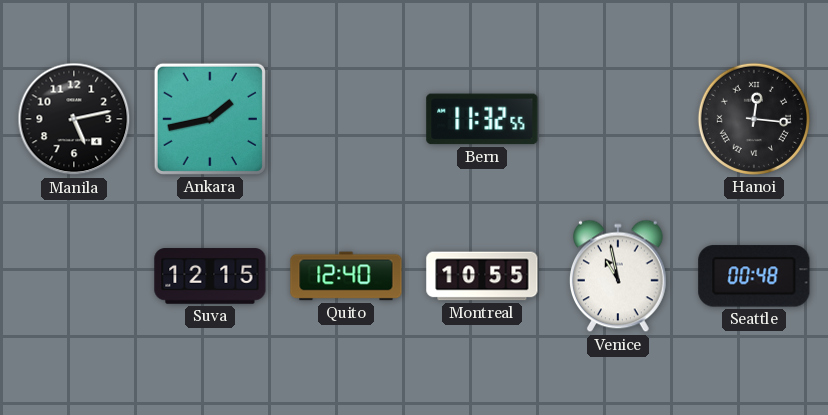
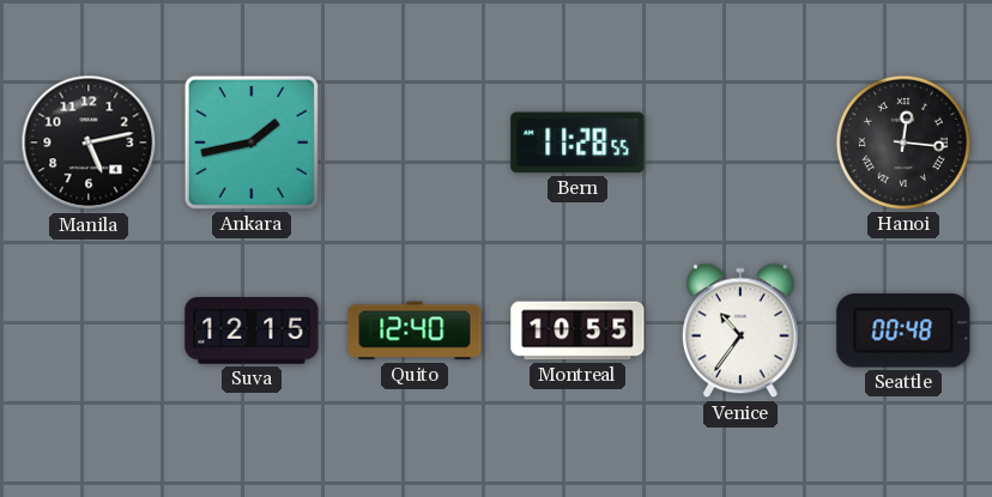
Bern: 11:32 -> 11:28 (577, 143)
Venice: 10:58 -> 10:36 (740, 331)
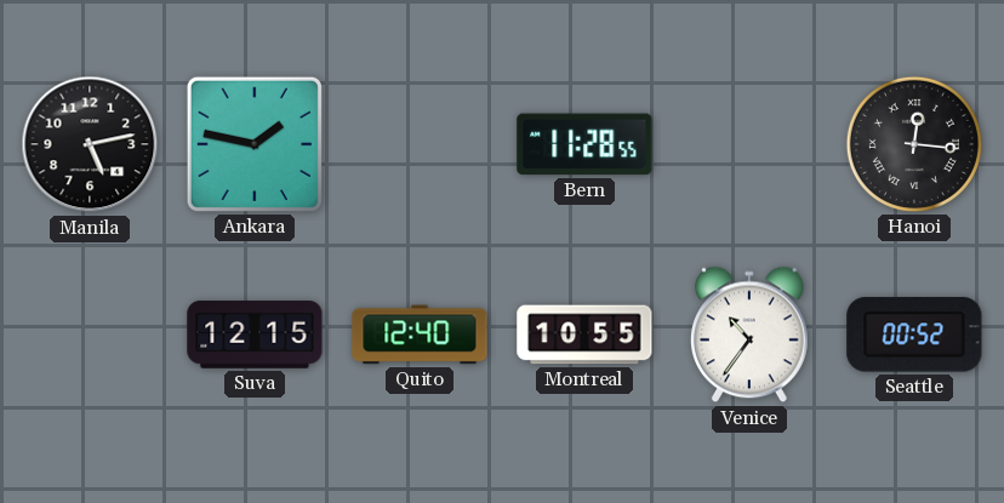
Ankara: 1:43 -> 1:47 (255, 144)
Seattle: 00:48 -> 00:52 (914, 335)
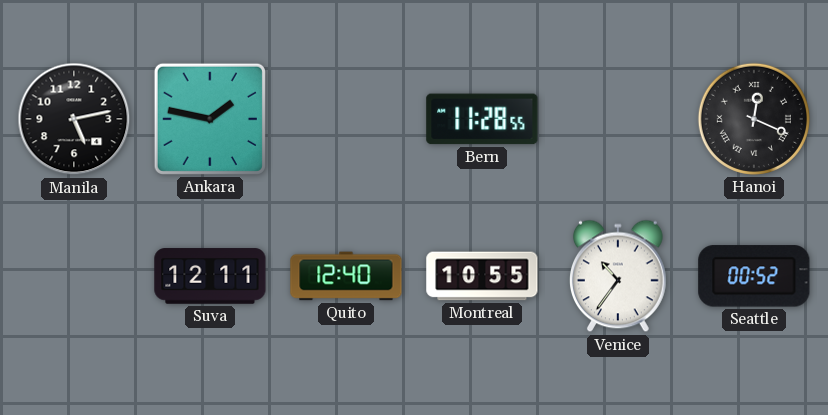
Hanoi: 12:16 -> 12:19 (754, 119)
Suva: 12:15 -> 12:11 (210, 276)
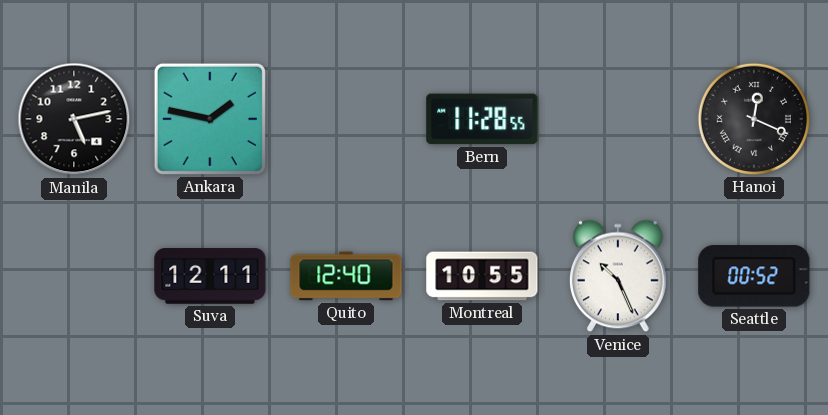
Venice: 10:36 -> 10:26 (618, 276)
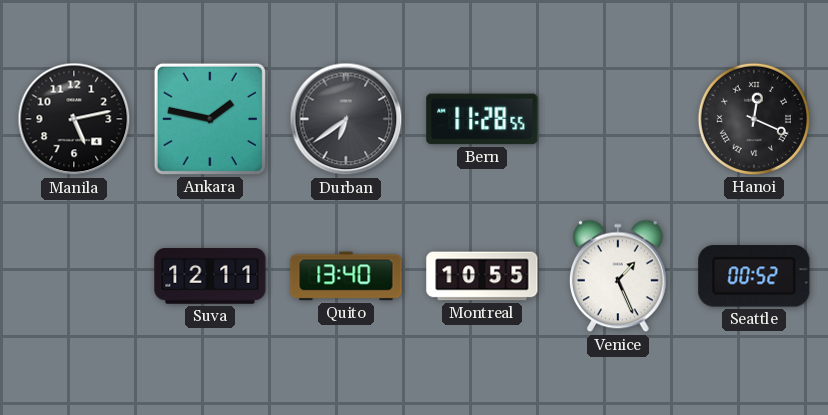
Durban: none -> 6:39 (346, 119)
Quito: 12:40 -> 13:40 (346, 276)
Venice: 10:26 -> 1:26 (618, 276)
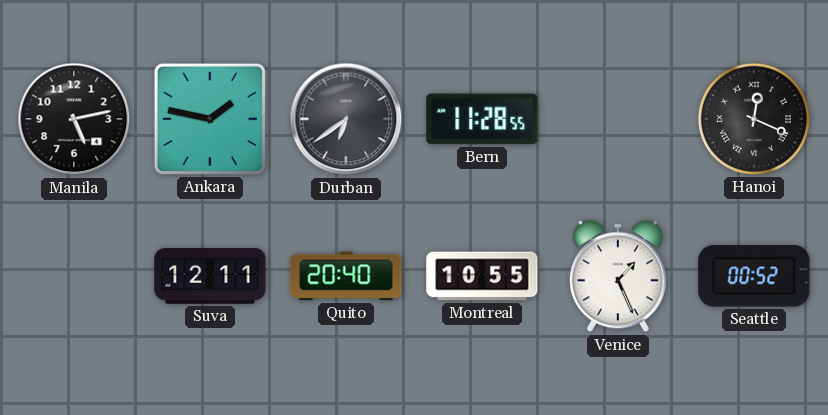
Quito: 13:40 -> 20:40 (346, 276)
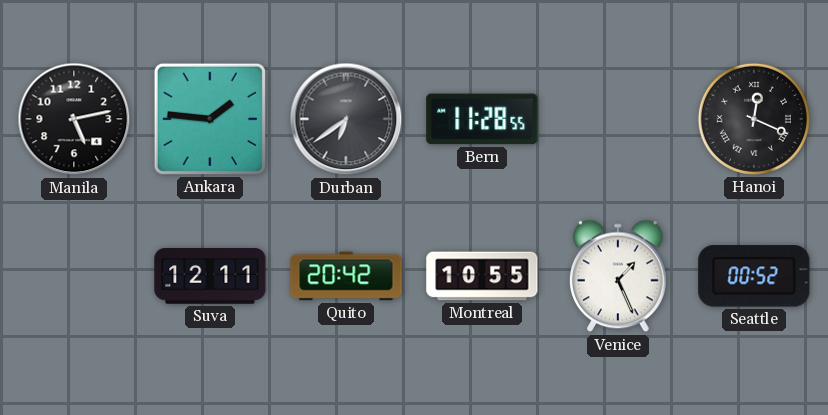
Ankara: 1:47 -> 1:46 (210, 119)
Quito: 20:40 -> 20:42 (346, 276)
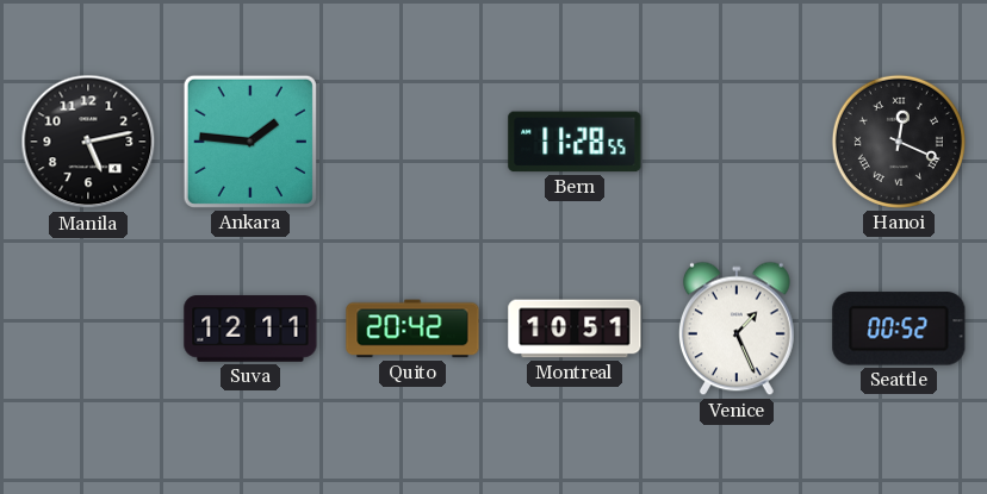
Durban: 6:39 -> none (346, 119)
Montreal: 10:55 -> 10:51 (575, 329)
